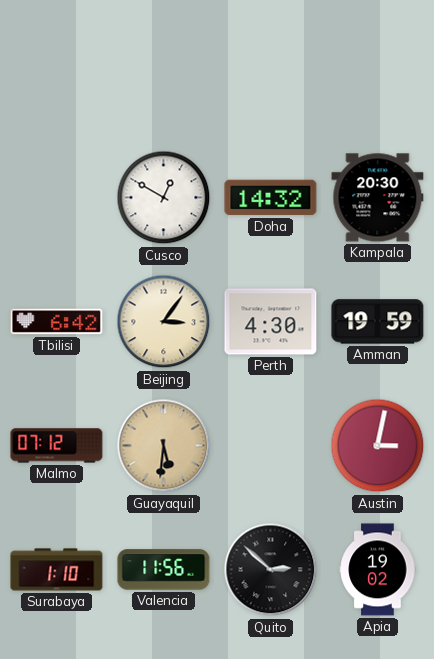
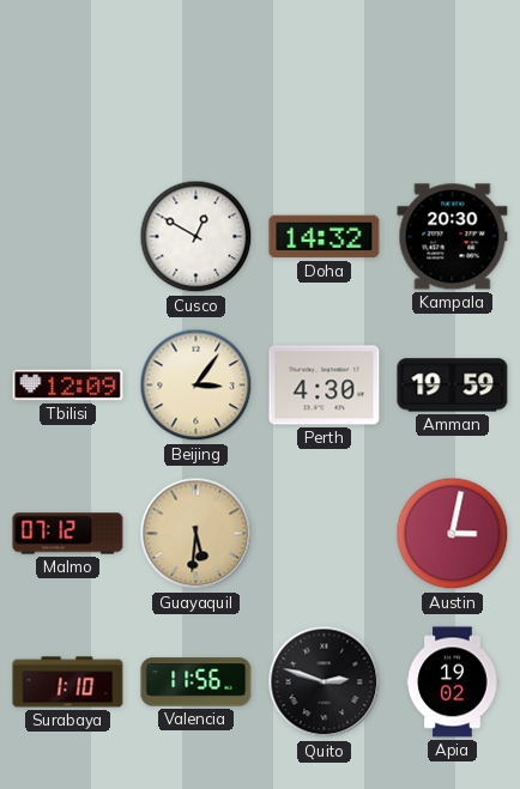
Tbilisi: 6:42 -> 12:09 (68, 386)
Quito: 2:52 -> 2:48 (325, 682)
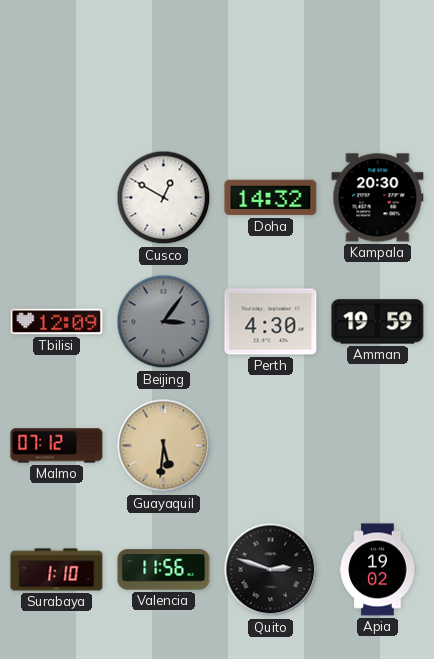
Beijing dial: cream -> grey (164, 322)
Austin: 3:02 -> none (453, 534)
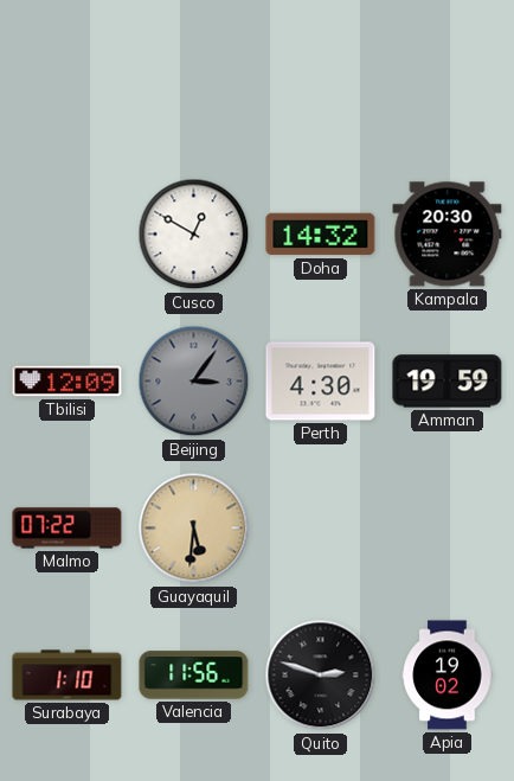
Malmo: 07:12 -> 07:22 (68, 529)
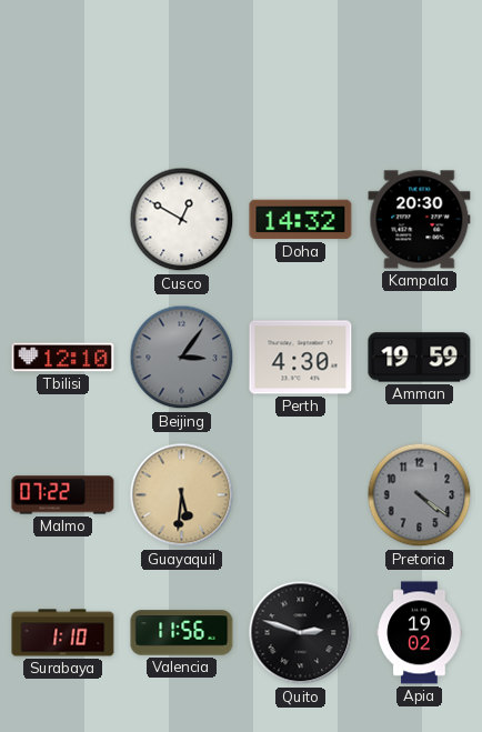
Tbilisi: 12:09 -> 12:10 (63, 358)
Pretoria: none -> 4:21 (420, 495)
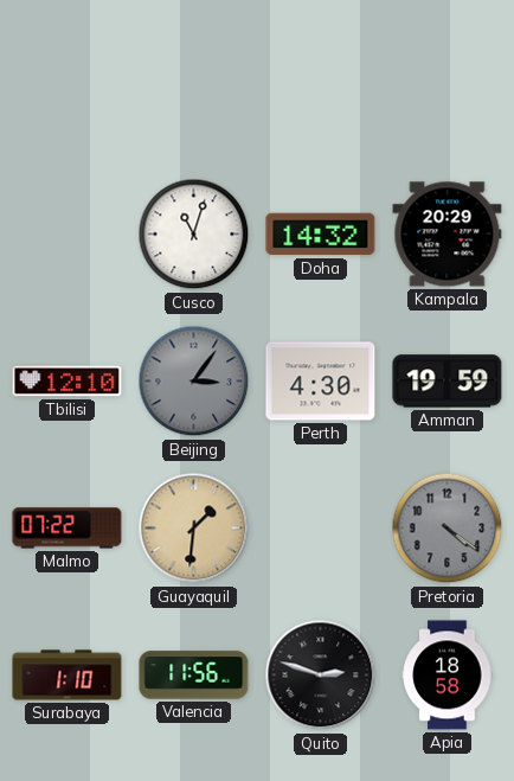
Cusco: 12:50 -> 11:03 (194, 235)
Kampala: 20:30 -> 20:29 (448, 235)
Guayaquil: 5:31 -> 1:31 (194, 529)
Apia: 19:02 -> 18:58 (448, 676)
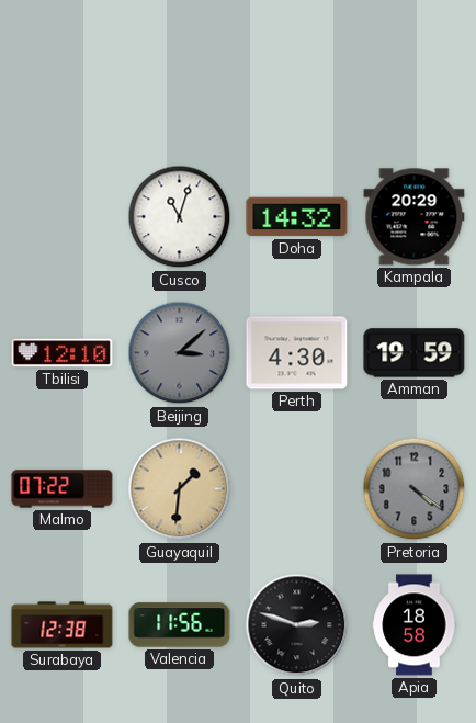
Beijing: 3:06 -> 3:08 (180, 353)
Surabaya: 1:10 -> 12:38 (63, 625)
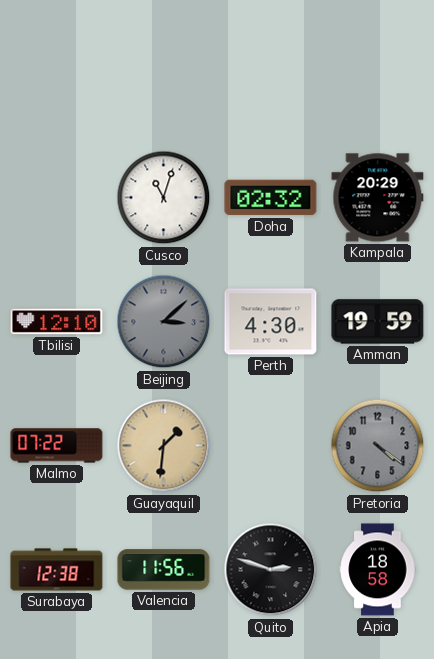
Doha: 14:32 -> 02:32 (271, 198)
